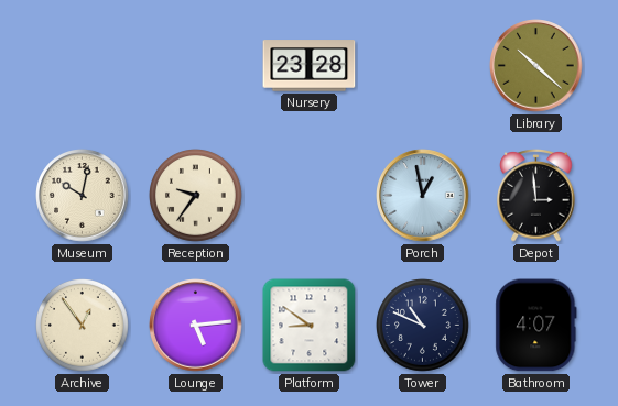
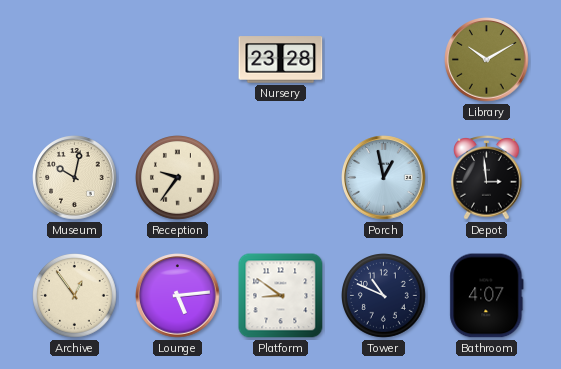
Library: 10:22 -> 10:10 (487, 60)
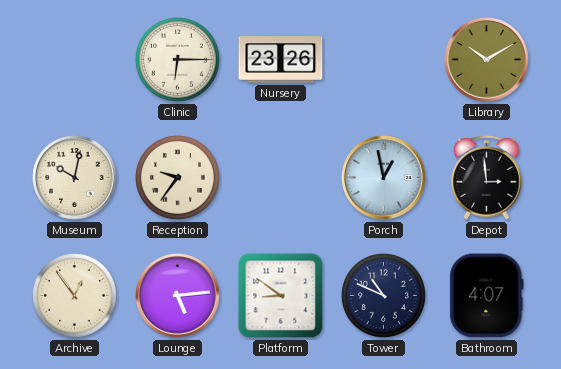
Clinic: none -> 6:15 (178, 60)
Nursery: 23:28 -> 23:26 (281, 60)
